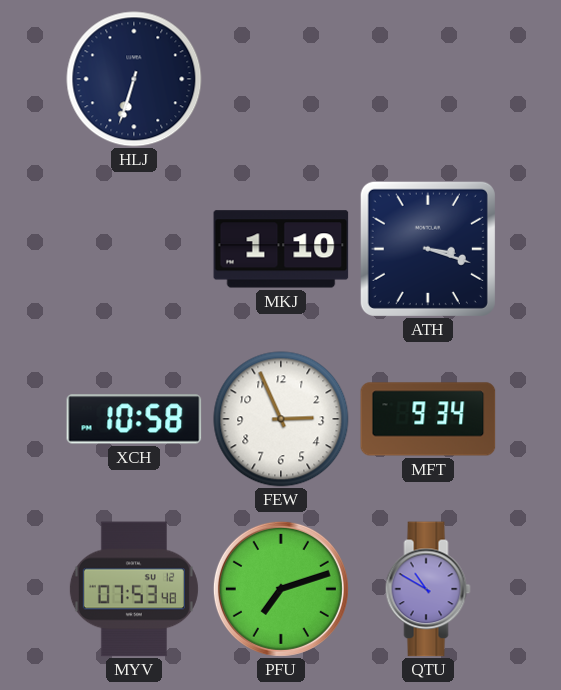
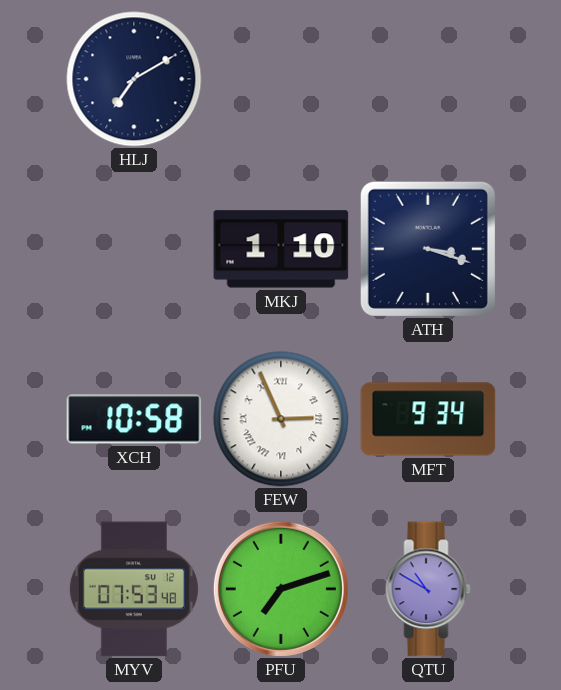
HLJ: 6:33 -> 7:10 (134, 79)
FEW numerals: Arabic -> Roman (281, 419)
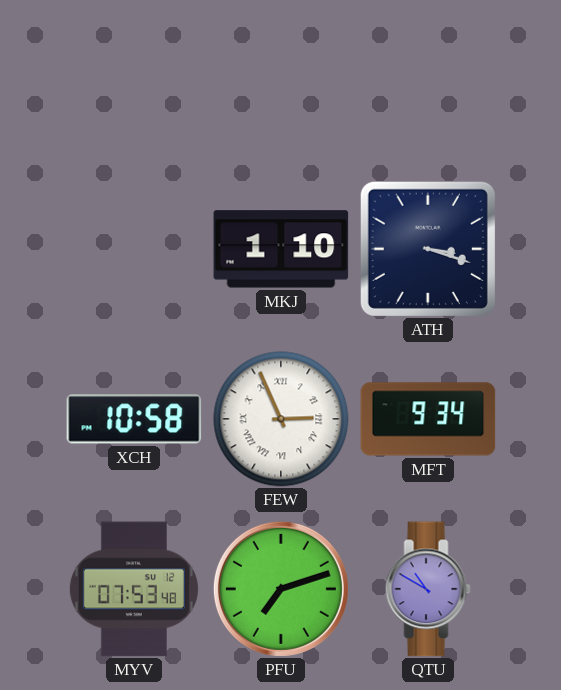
HLJ: 7:10 -> none (134, 79)
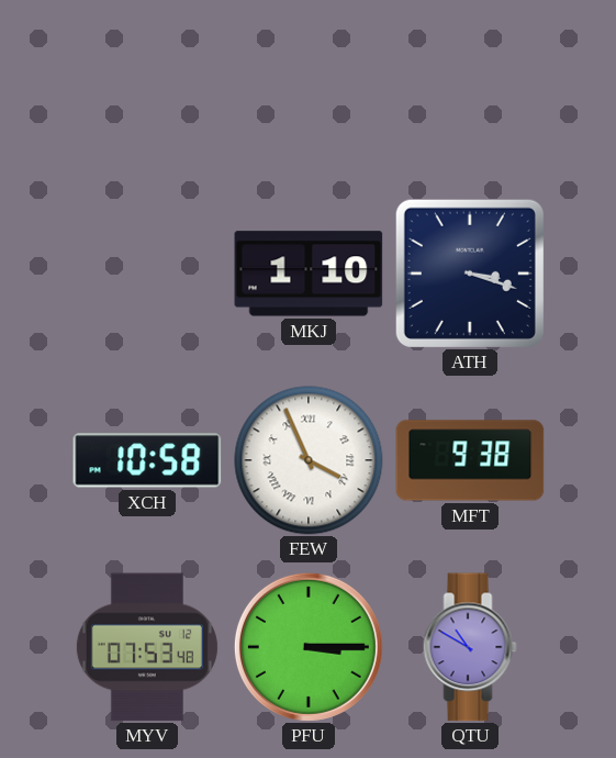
FEW: 2:56 -> 3:56 (309, 460)
MFT: 9:34 -> 9:38 (470, 460)
PFU: 7:12 -> 3:15 (309, 647)
